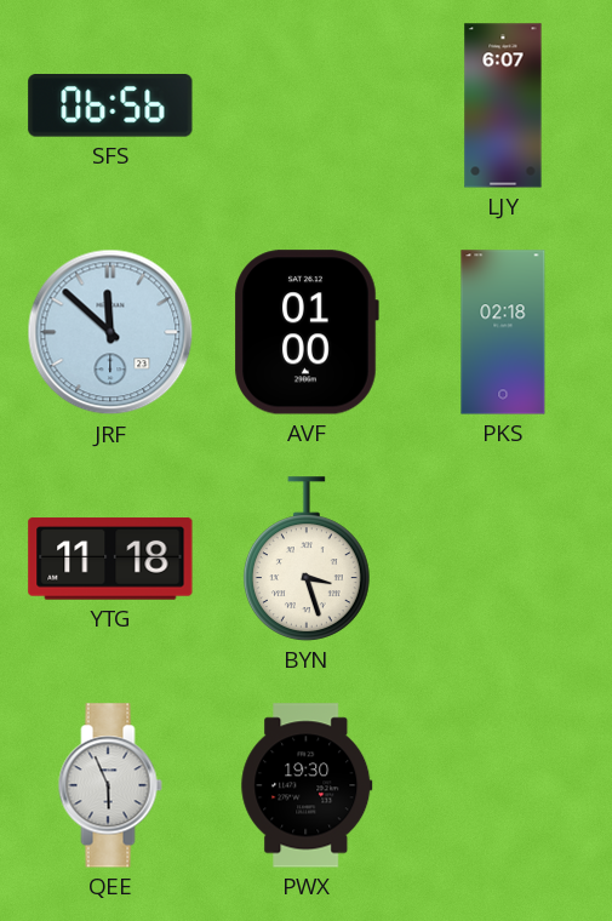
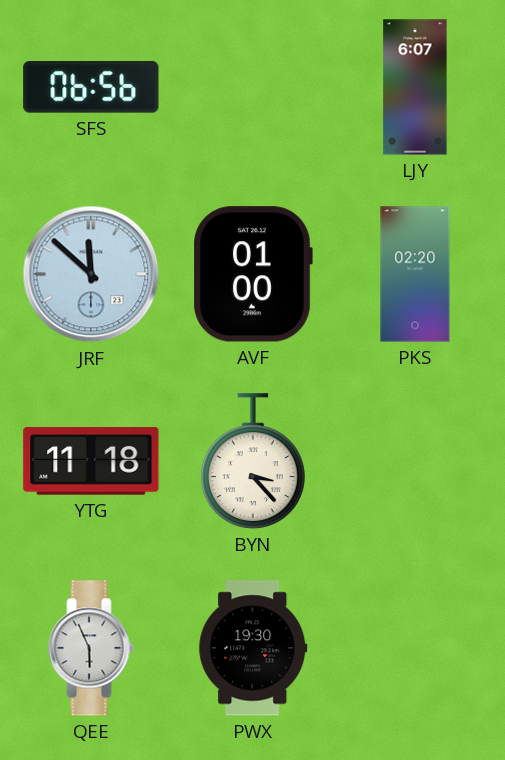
PKS: 02:18 -> 02:20 (415, 274)
BYN: 3:27 -> 3:23 (253, 461)
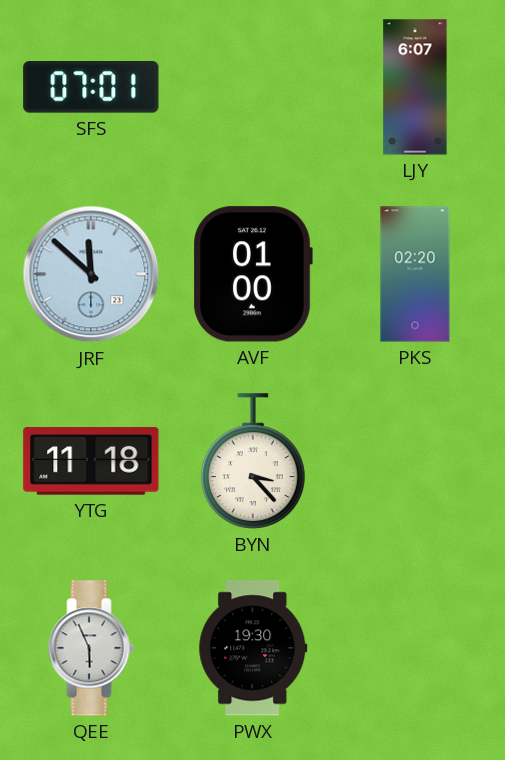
SFS: 06:56 -> 07:01 (91, 88)
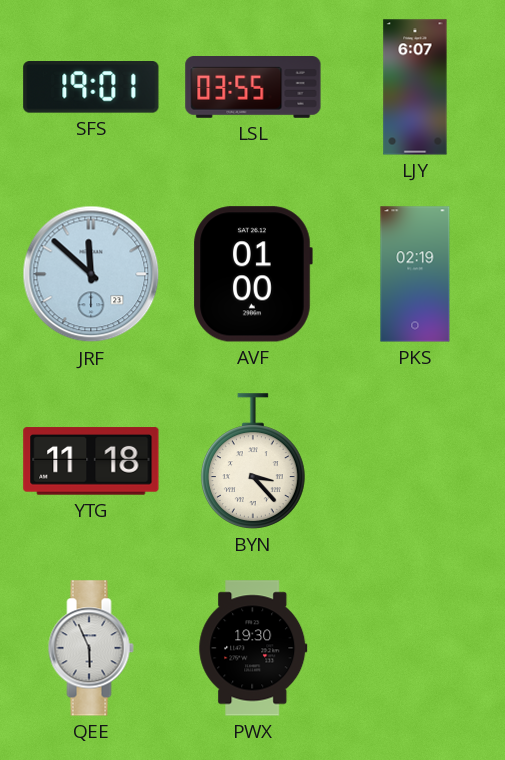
SFS: 07:01 -> 19:01 (91, 88)
LSL: none -> 03:55 (253, 88)
PKS: 02:20 -> 02:19 (415, 274)
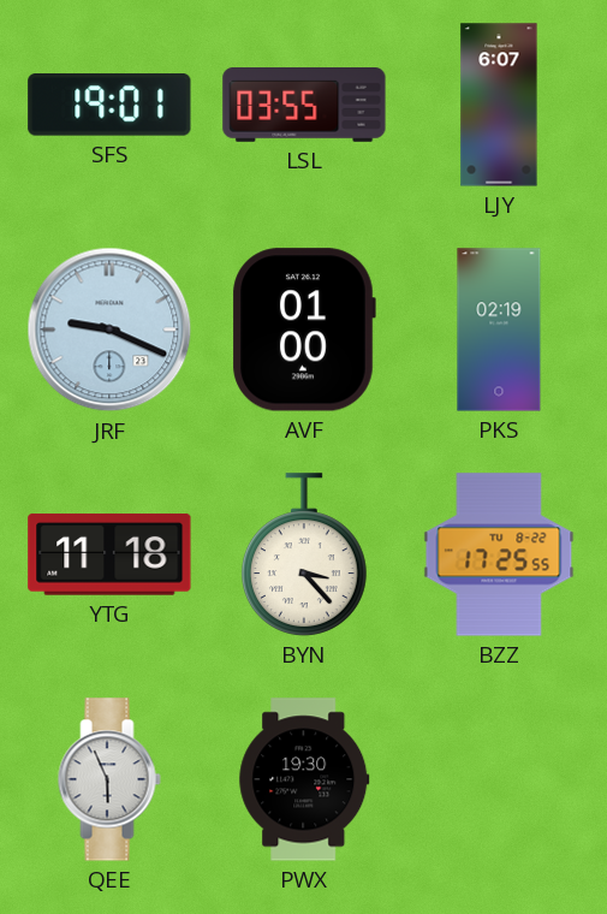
JRF: 11:52 -> 9:19 (109, 330)
BZZ: none -> 17:25 (499, 554)
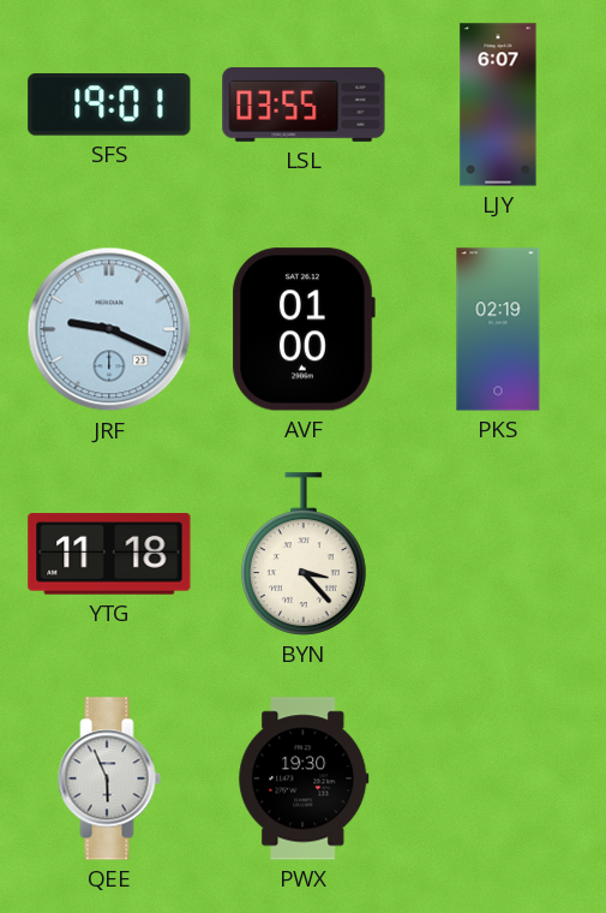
BZZ: 17:25 -> none (499, 554)
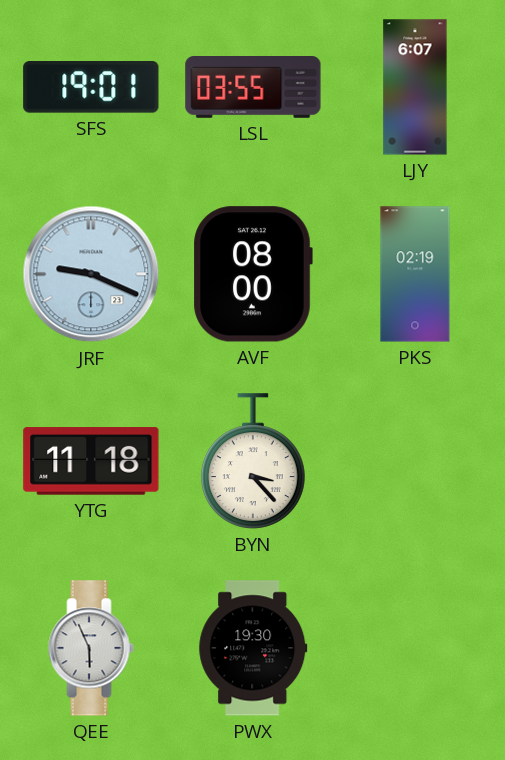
AVF: 01:00 -> 08:00 (253, 274)
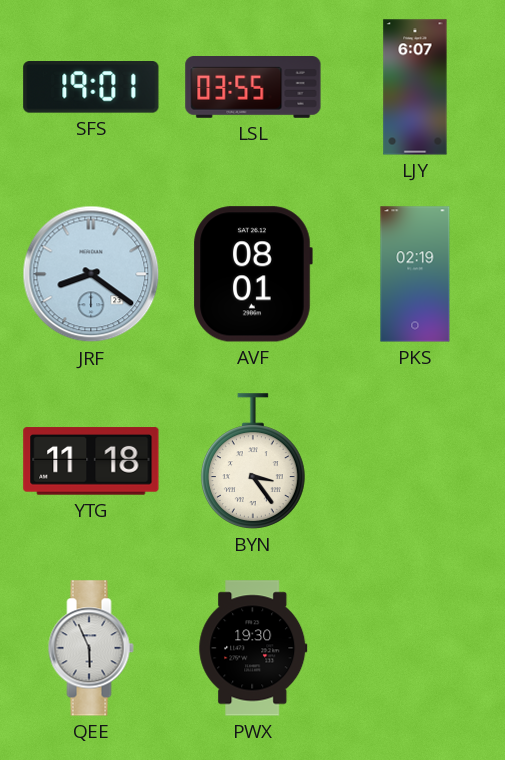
JRF: 9:19 -> 8:21 (91, 274)
AVF: 08:00 -> 08:01 (253, 274)
BYN: 3:23 -> 3:24 (253, 461)
